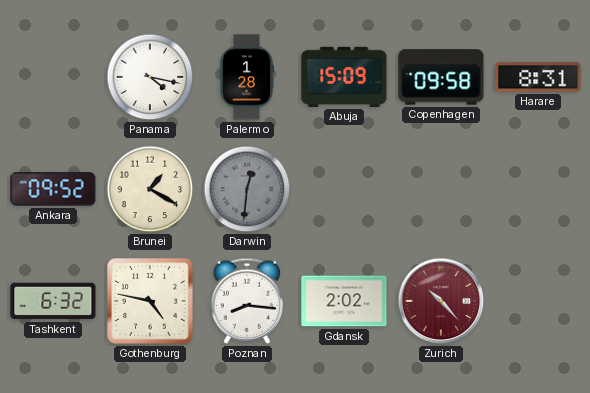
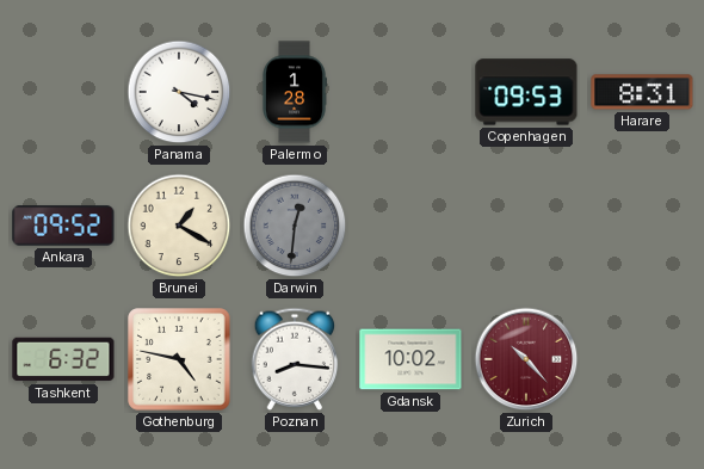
Abuja: 15:09 -> none (344, 77)
Copenhagen: 09:58 -> 09:53 (526, 92)
Gdansk: 2:02 -> 10:02 (410, 359)
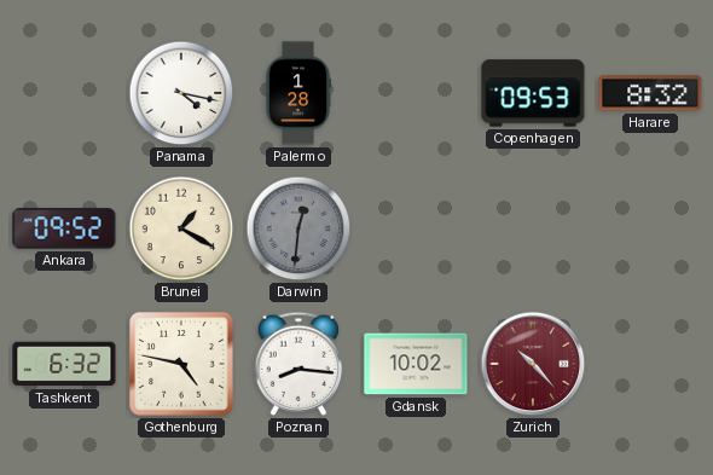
Harare: 8:31 -> 8:32 (650, 93)
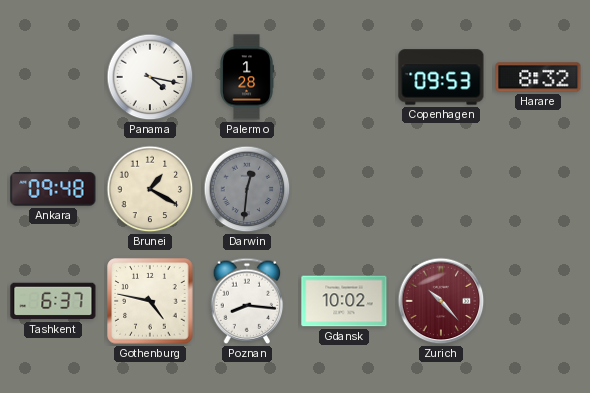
Ankara: 09:52 -> 09:48 (53, 189)
Tashkent: 6:32 -> 6:37 (53, 301)
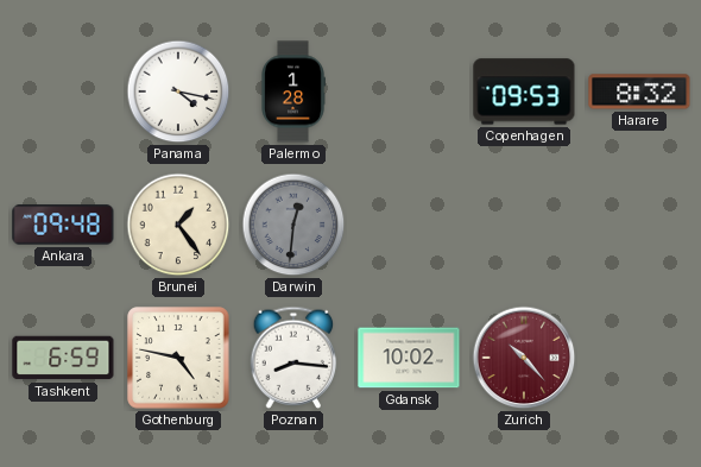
Brunei: 1:20 -> 1:24 (178, 225)
Tashkent: 6:37 -> 6:59 (63, 358)
